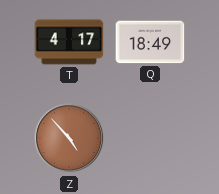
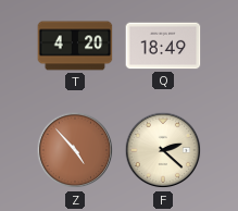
T: 4:17 -> 4:20 (75, 46)
F: none -> 2:22 (163, 150)
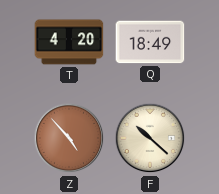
F: 2:22 -> 10:22 (150, 138)
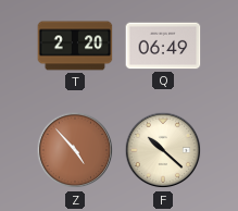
T: 4:20 -> 2:20 (75, 46)
Q: 18:49 -> 06:49 (163, 46)
